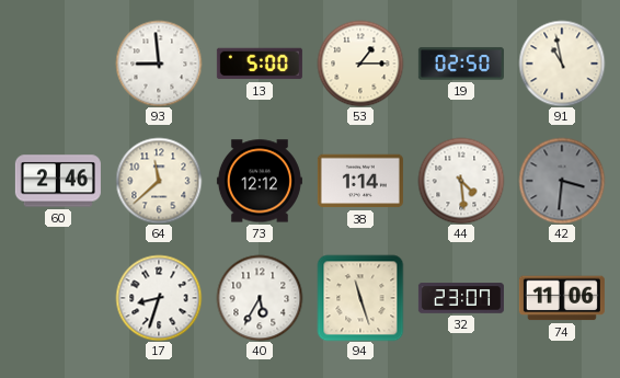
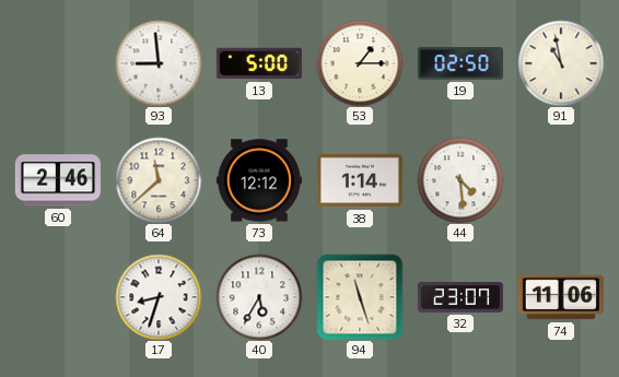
42: 3:31 -> none (562, 181)
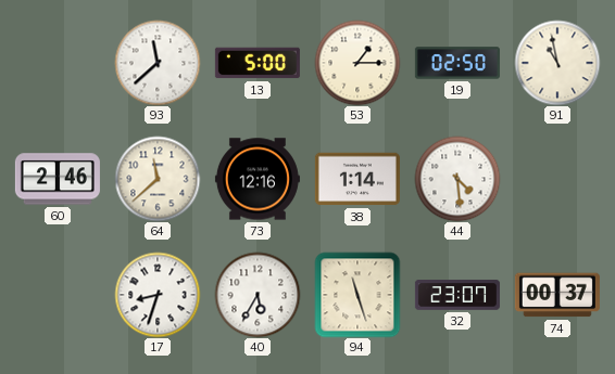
93: 8:59 -> 11:38 (158, 63)
73: 12:12 -> 12:16 (258, 179)
74: 11:06 -> 00:37 (557, 295)
